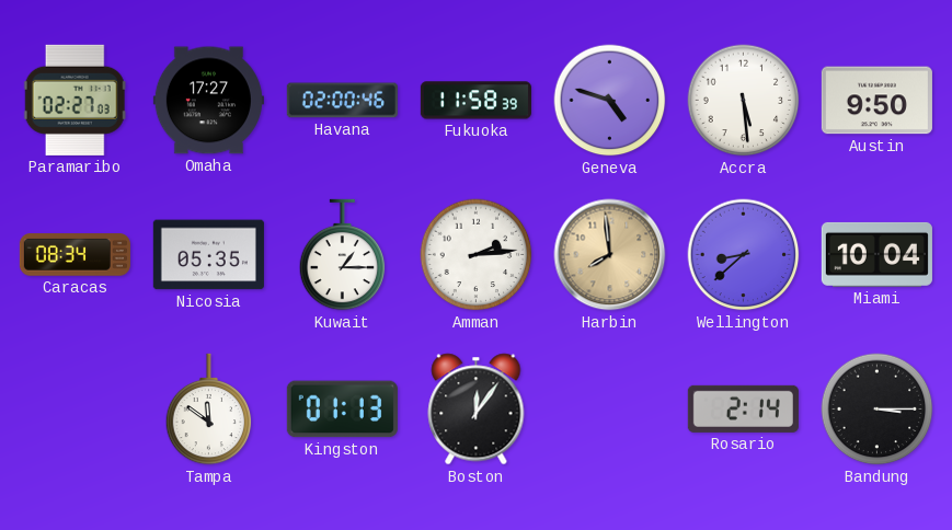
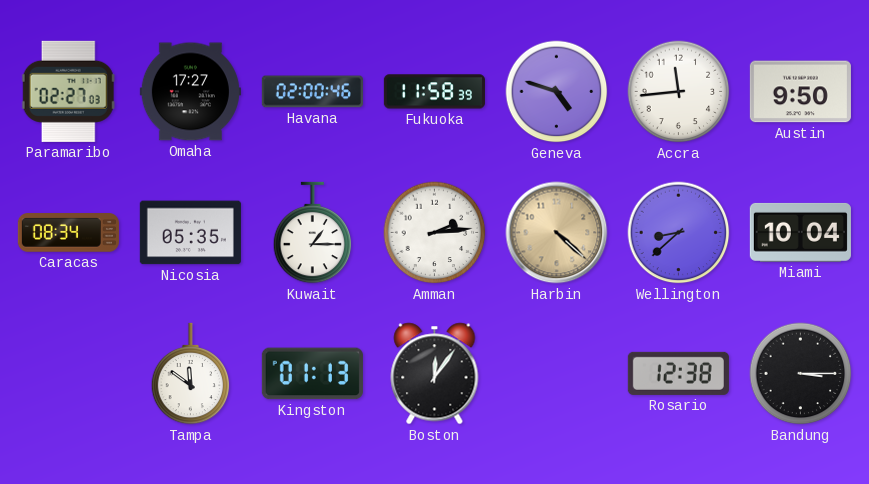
Accra: 5:29 -> 11:44 (679, 92)
Harbin: 7:59 -> 4:22 (557, 233)
Rosario: 2:14 -> 12:38 (678, 373)
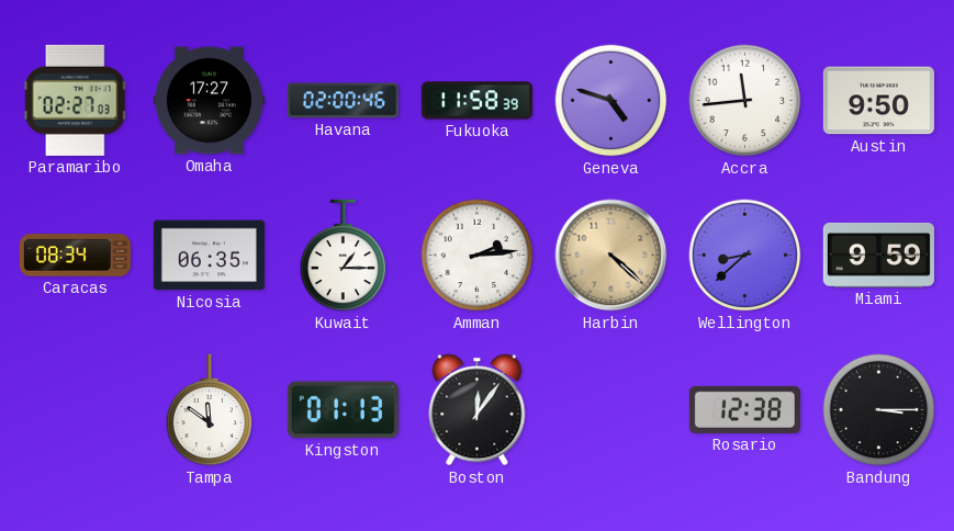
Nicosia: 05:35 -> 06:35 (209, 256)
Miami: 10:04 -> 9:59 (878, 255)
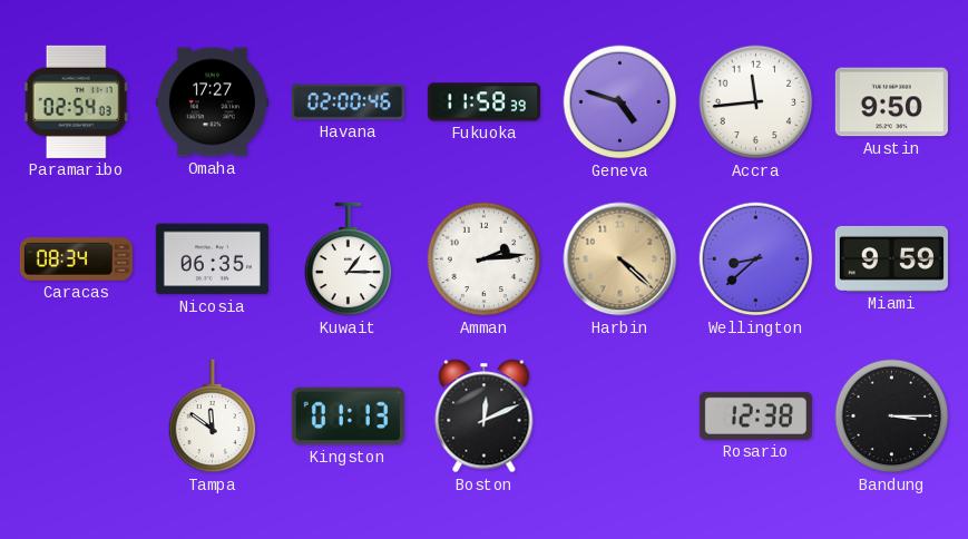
Paramaribo: 02:27 -> 02:54 (76, 101)
Boston: 12:06 -> 12:11 (485, 416)
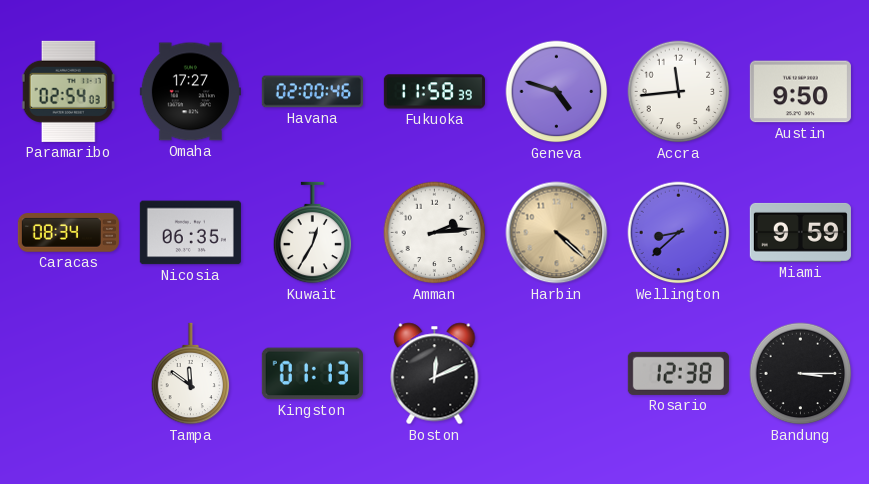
Kuwait: 1:15 -> 12:35 (313, 233)
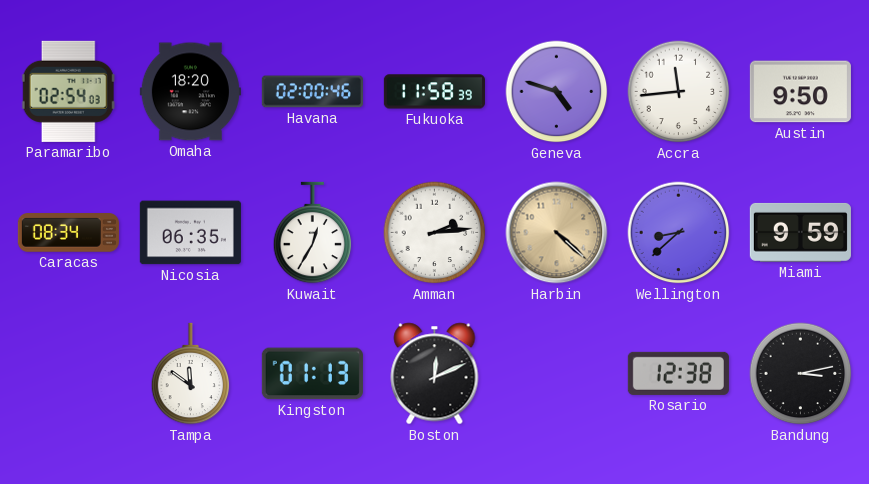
Omaha: 17:27 -> 18:20 (190, 92)
Bandung: 3:15 -> 3:13 (801, 374)
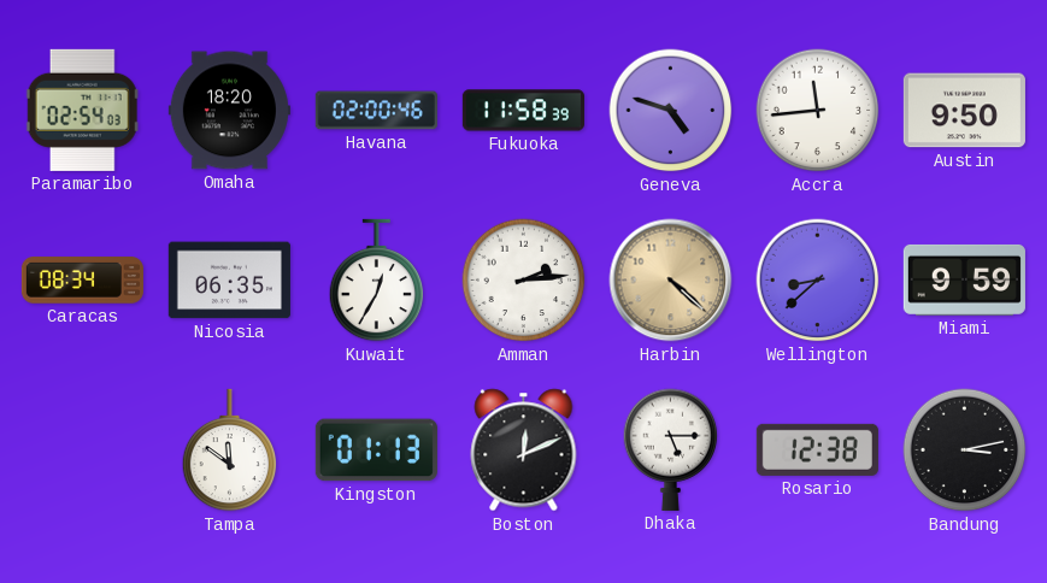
Dhaka: none -> 5:15 (671, 449)
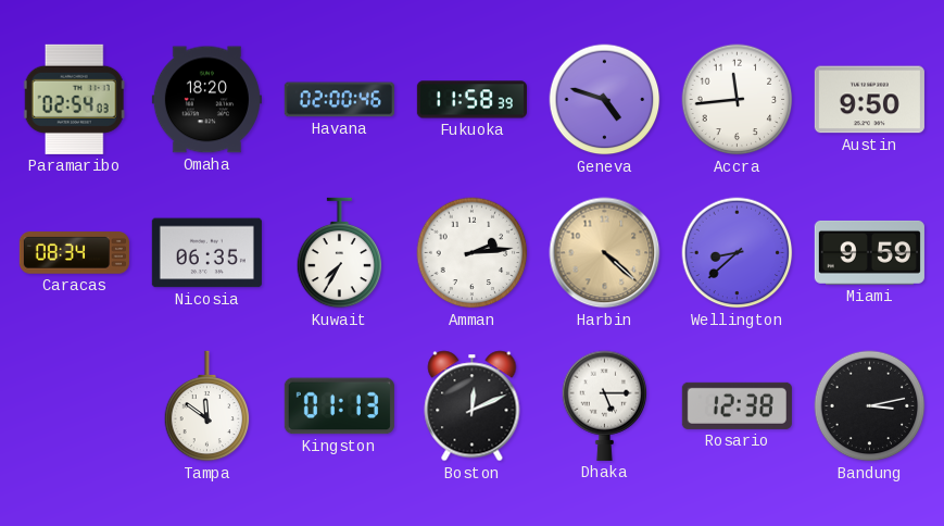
Kuwait: 12:35 -> 7:35 (340, 253)
